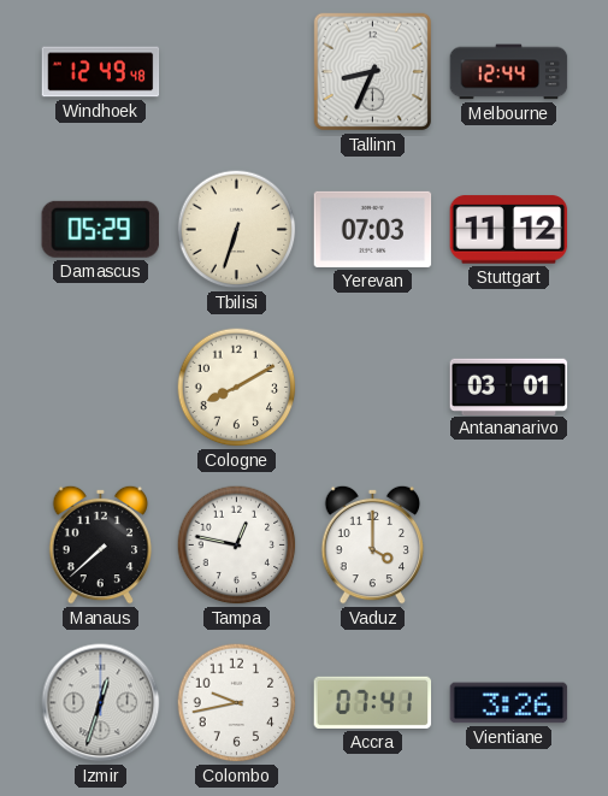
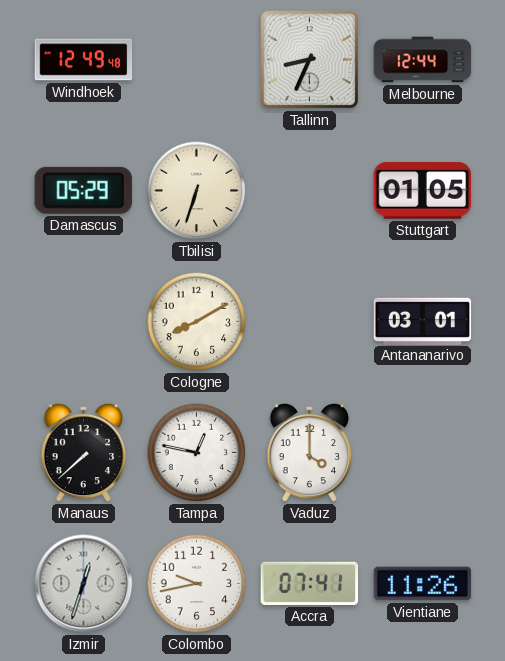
Yerevan: 07:03 -> none (373, 229)
Stuttgart: 11:12 -> 01:05 (423, 191)
Vientiane: 3:26 -> 11:26 (423, 584)
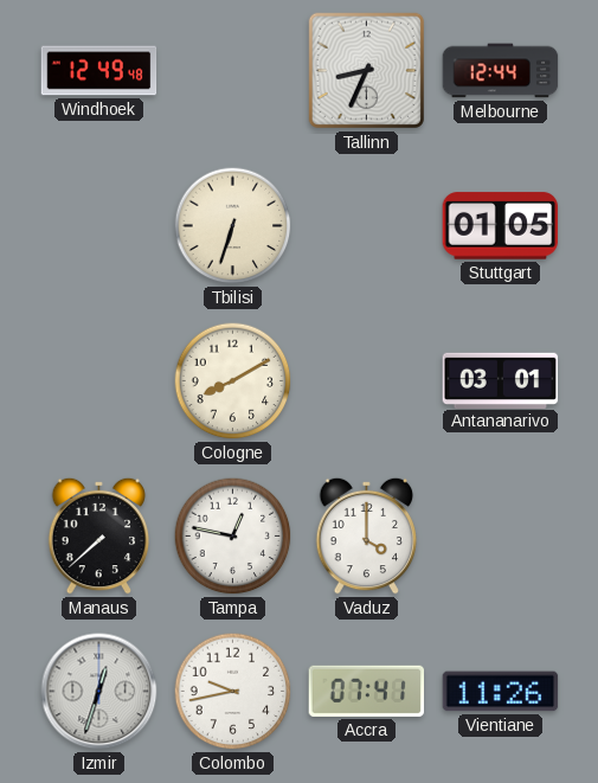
Damascus: 05:29 -> none (83, 190)
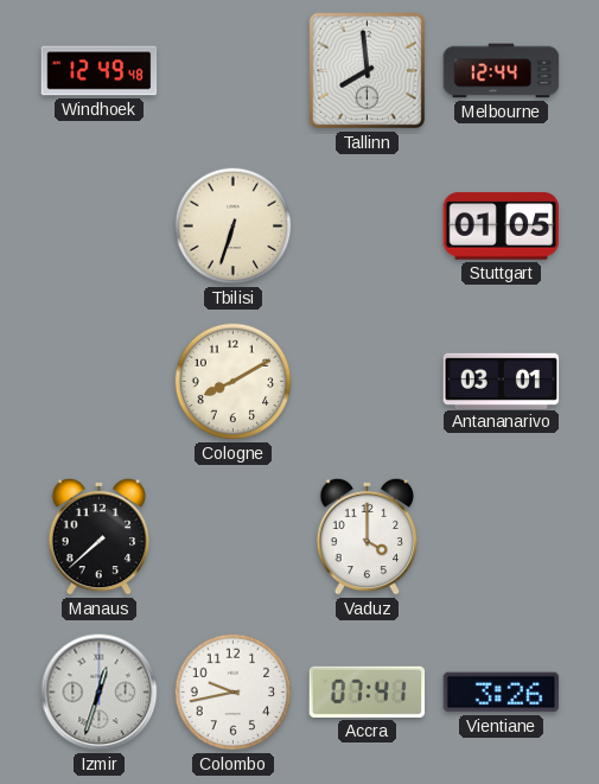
Tallinn: 8:34 -> 7:59 (367, 70)
Tampa: 12:47 -> none (233, 537)
Vientiane: 11:26 -> 3:26 (502, 693)
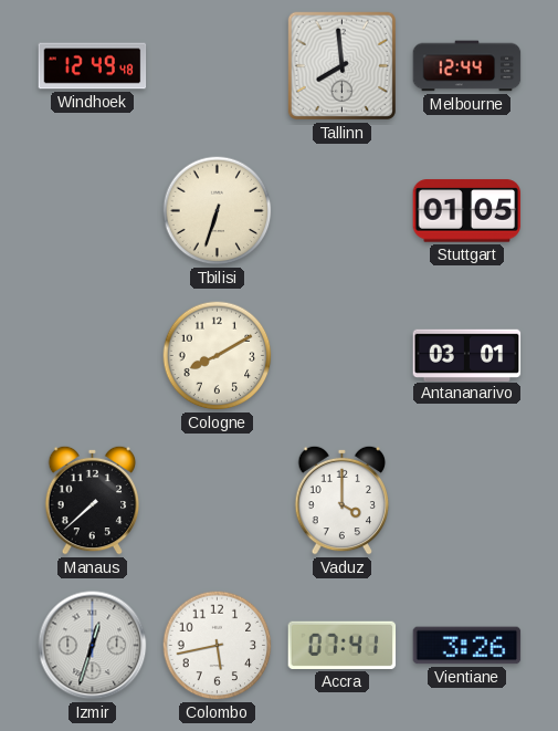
Colombo: 9:43 -> 5:43 (218, 646)
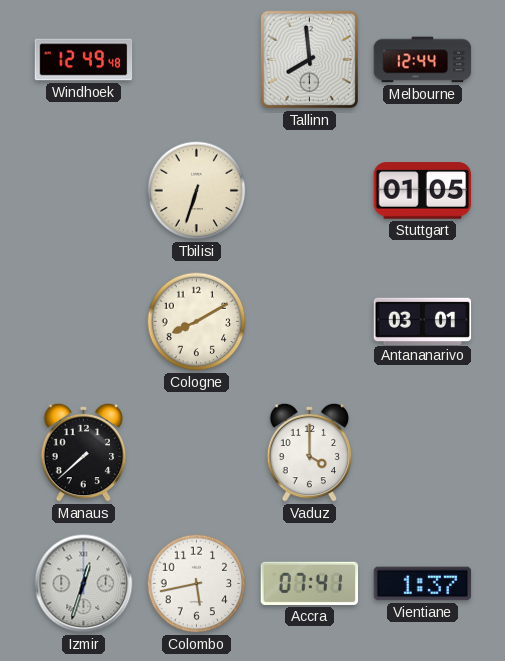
Vientiane: 3:26 -> 1:37 (423, 584)
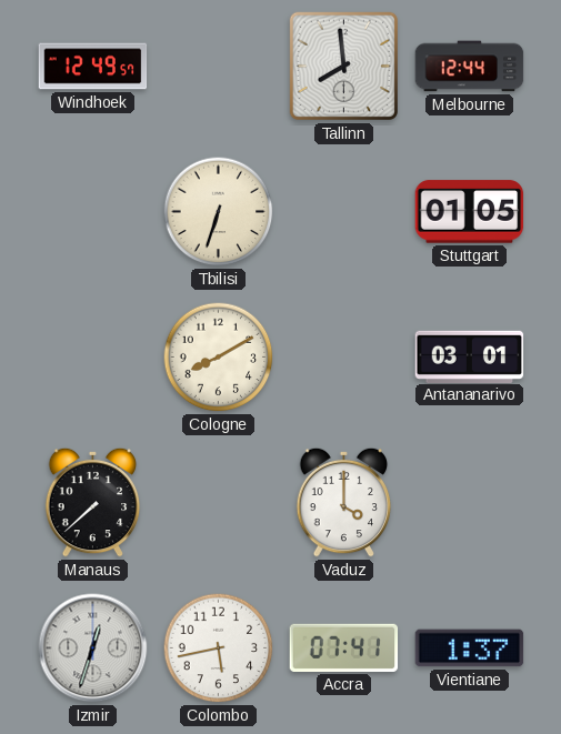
Windhoek: 12:49:48 -> 12:49:57 (93, 67)
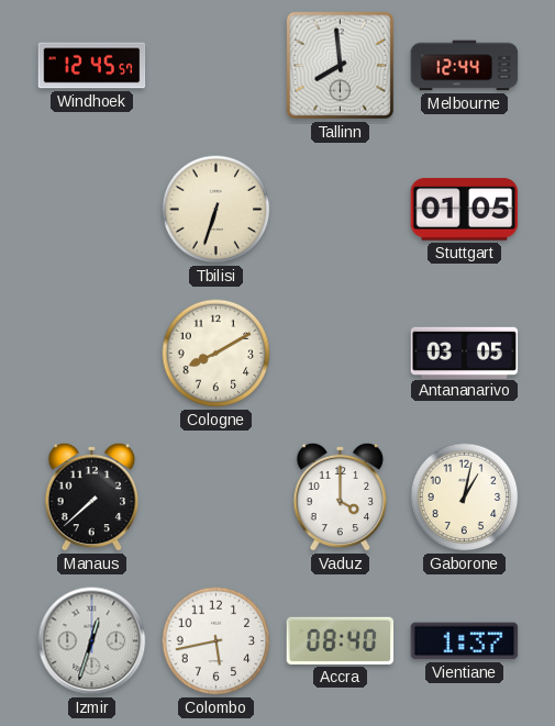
Windhoek: 12:49 -> 12:45 (92, 66)
Antananarivo: 03:01 -> 03:05 (465, 353)
Gaborone: none -> 1:02 (465, 498)
Accra: 07:41 -> 08:40 (341, 640)
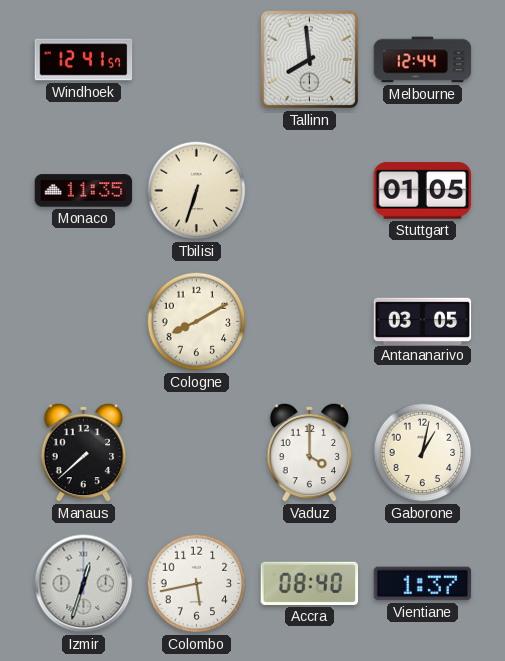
Windhoek: 12:45 -> 12:41 (84, 60)
Monaco: none -> 11:35 (84, 191)
